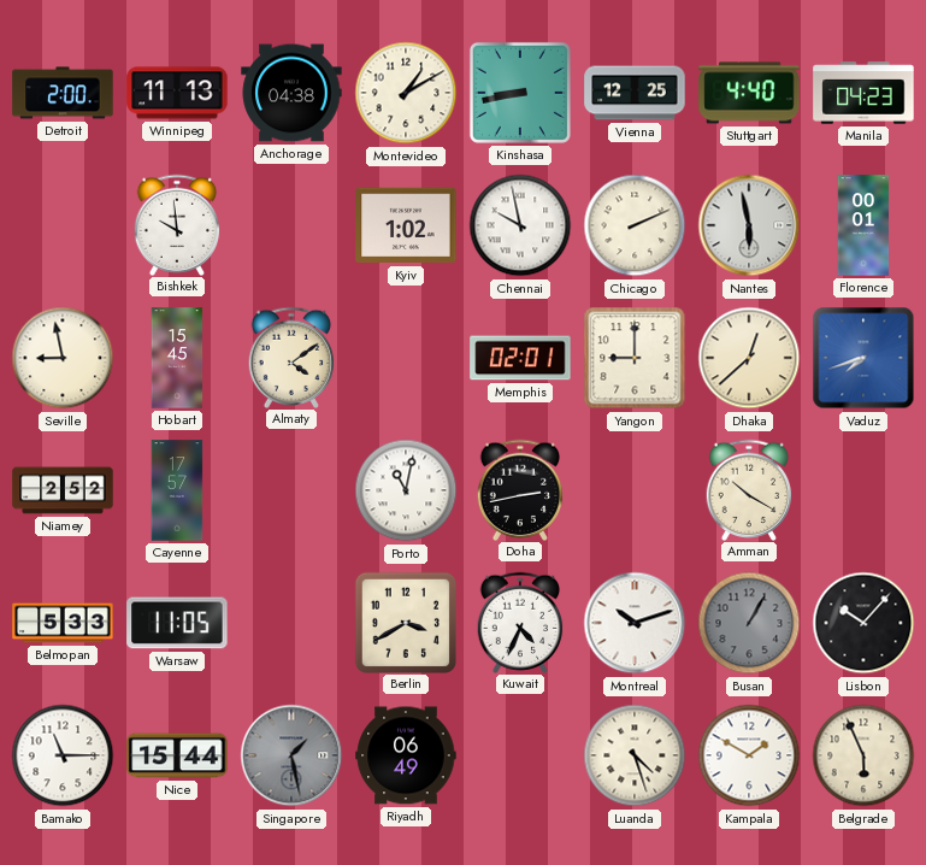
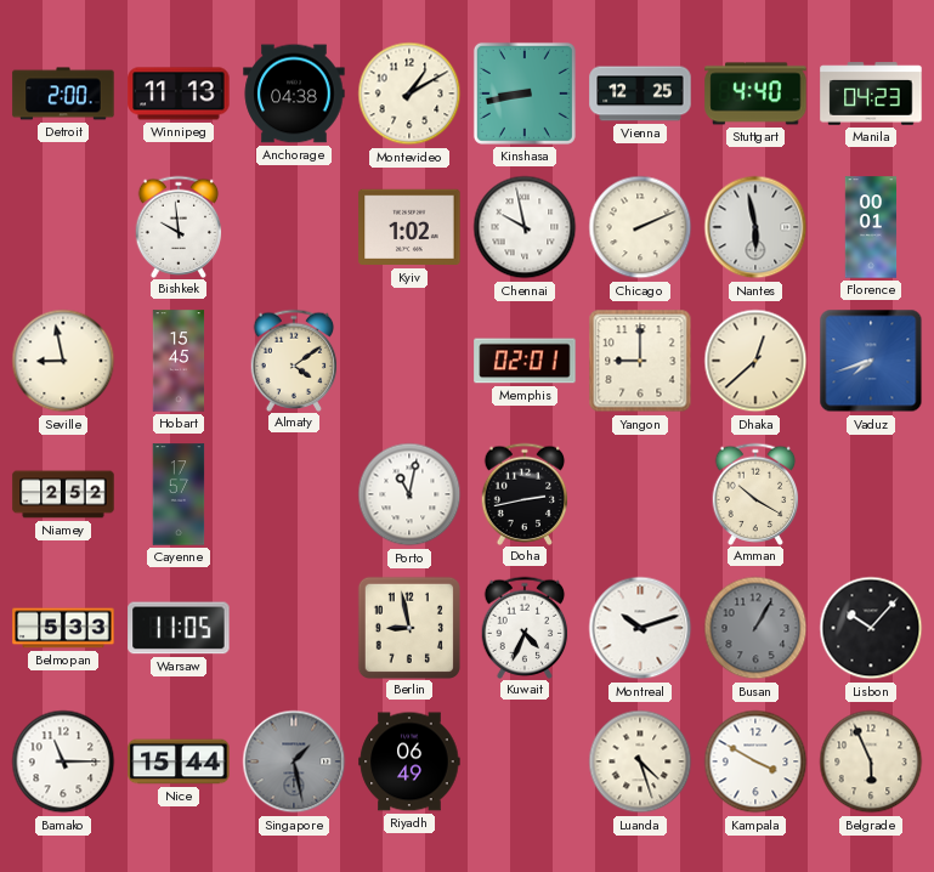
Berlin: 3:40 -> 8:58 (408, 627)
Kampala: 1:50 -> 3:50 (755, 761)
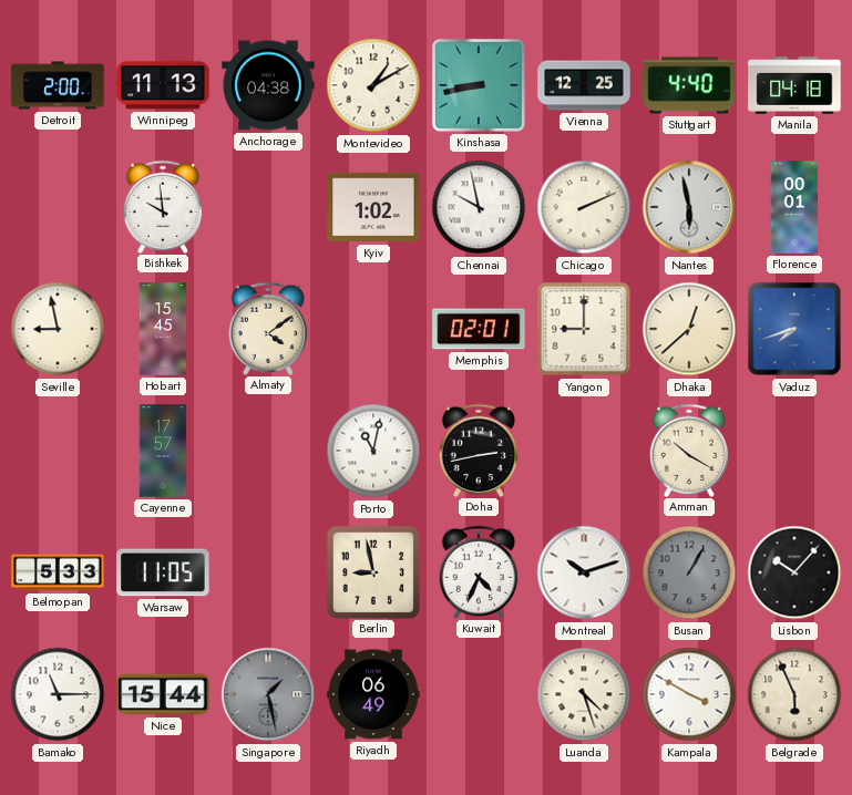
Manila: 04:23 -> 04:18 (794, 85)
Niamey: 2:52 -> none (63, 494)
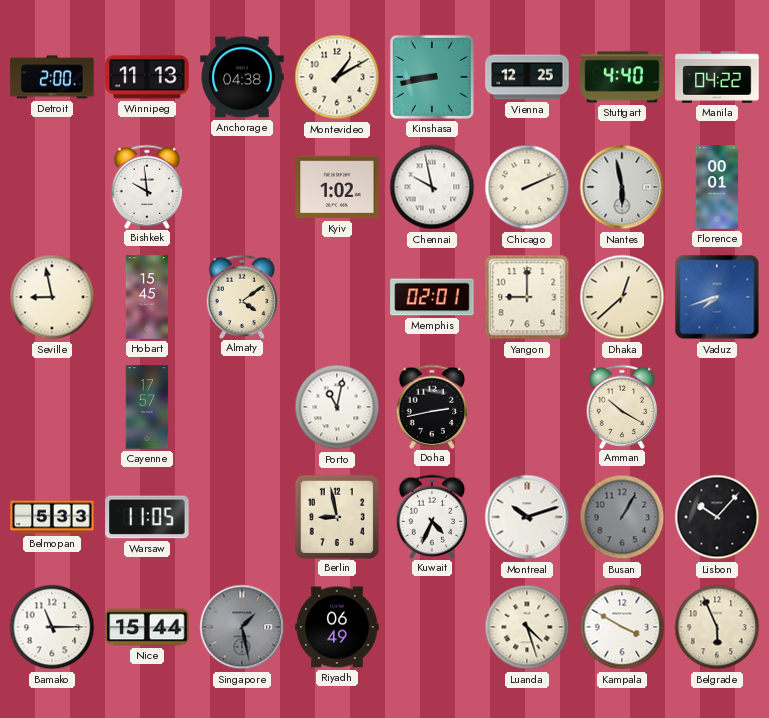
Manila: 04:18 -> 04:22 (717, 77)
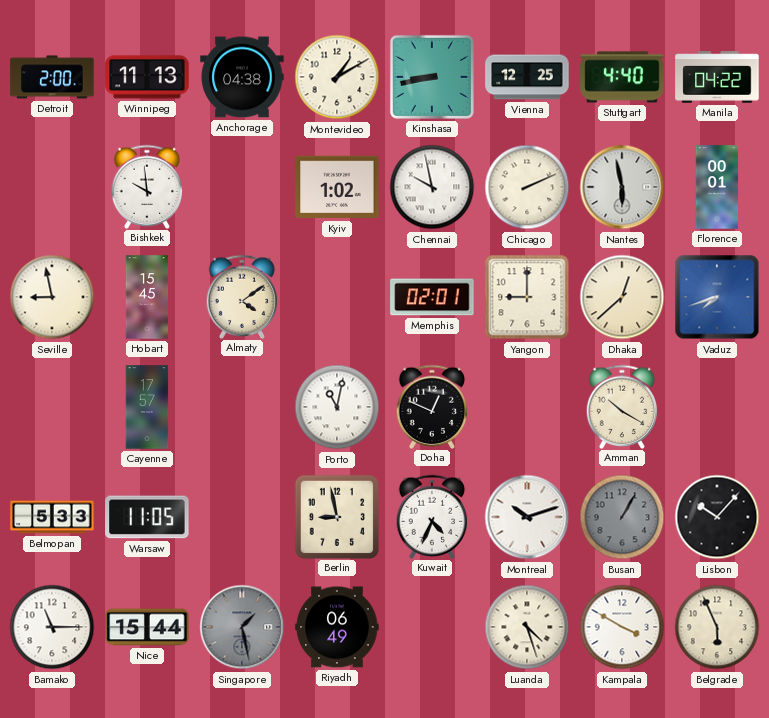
Doha: 2:43 -> 12:49 (432, 406)
